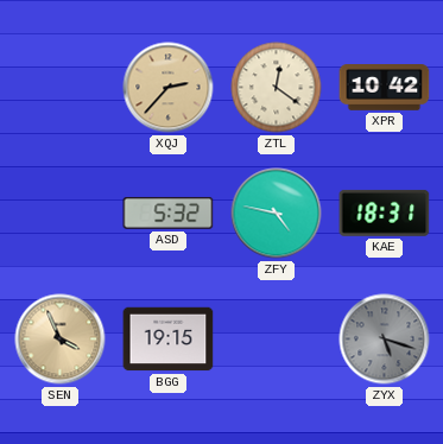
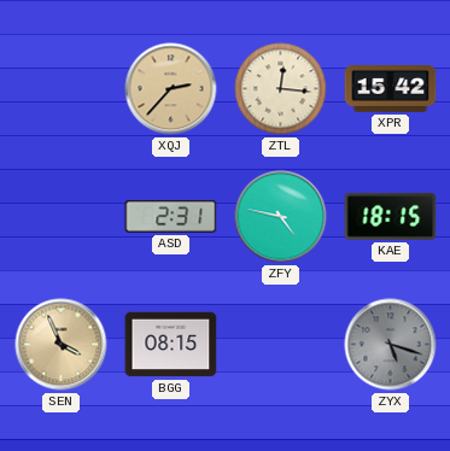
ZTL: 12:21 -> 12:16 (281, 89)
XPR: 10:42 -> 15:42 (391, 89)
ASD: 5:32 -> 2:31 (171, 216)
KAE: 18:31 -> 18:15 (391, 216)
BGG: 19:15 -> 08:15 (171, 345)
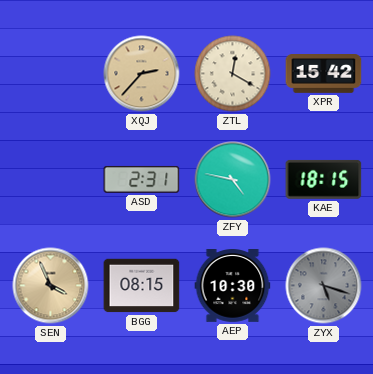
ZTL: 12:16 -> 12:20 (233, 74)
AEP: none -> 10:30 (233, 286)
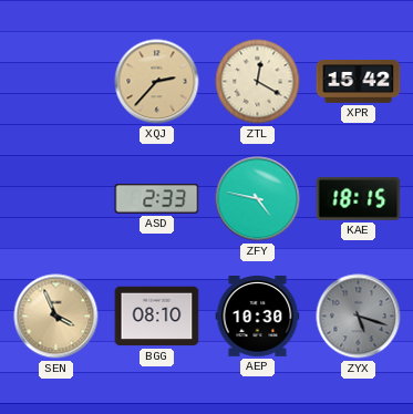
ASD: 2:31 -> 2:33 (157, 198)
BGG: 08:15 -> 08:10 (157, 317)
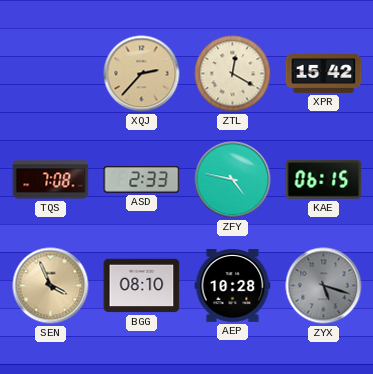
TQS: none -> 7:08 (51, 180)
KAE: 18:15 -> 06:15 (324, 179)
AEP: 10:30 -> 10:28 (233, 286)
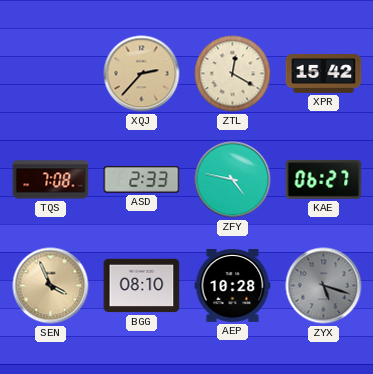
KAE: 06:15 -> 06:27 (324, 179)
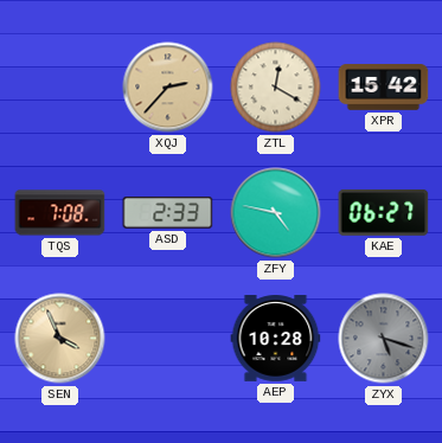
BGG: 08:10 -> none (142, 286)
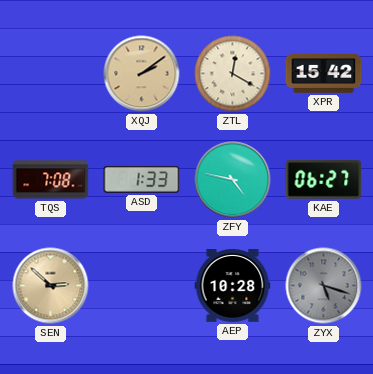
XQJ: 2:37 -> 2:09 (142, 74)
ASD: 2:33 -> 1:33 (142, 179)
SEN: 3:56 -> 2:52 (51, 286)
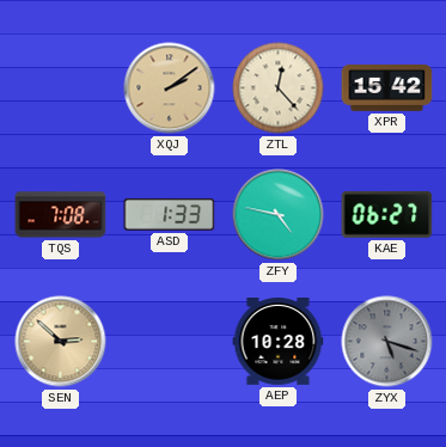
ZTL: 12:20 -> 12:23 (279, 88)
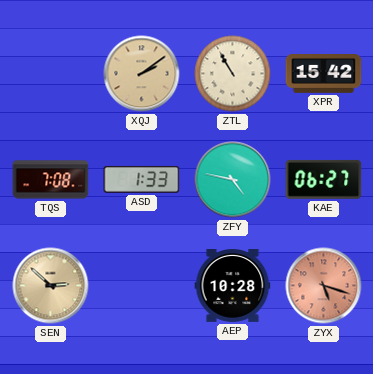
ZTL: 12:23 -> 10:55 (233, 74)
ZYX dial: grey -> salmon (324, 286)
